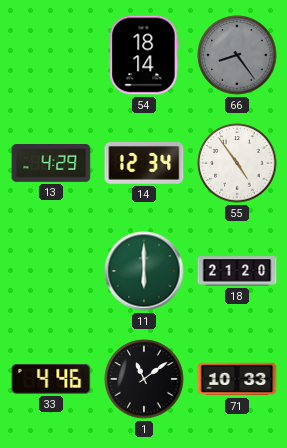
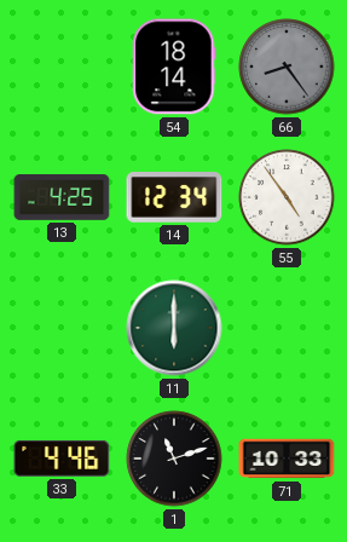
13: 4:29 -> 4:25 (62, 198)
18: 21:20 -> none (237, 271)
1: 11:09 -> 11:12 (174, 459)
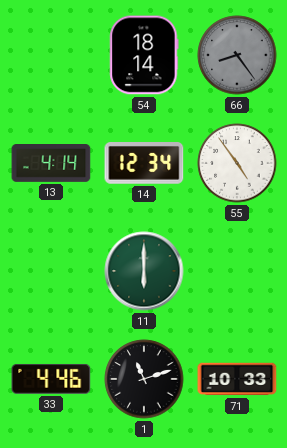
13: 4:25 -> 4:14 (51, 164)
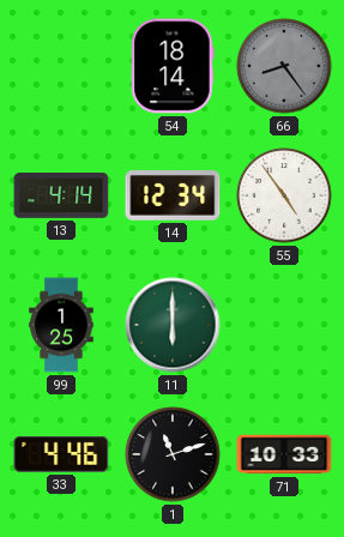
99: none -> 1:25 (61, 325)
